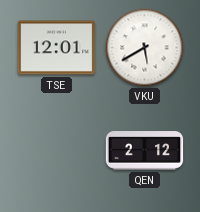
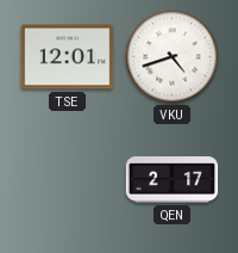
VKU: 5:40 -> 4:42 (173, 57)
QEN: 2:12 -> 2:17 (173, 180)
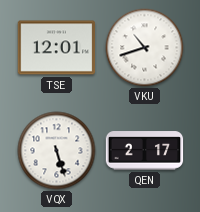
VKU: 4:42 -> 10:42 (145, 48)
VQX: none -> 5:27 (57, 151)
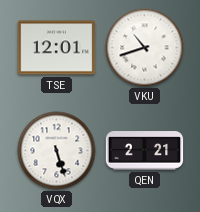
QEN: 2:17 -> 2:21 (145, 151)
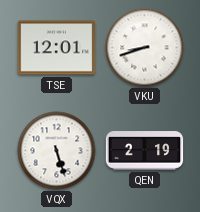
VKU: 10:42 -> 8:42 (145, 48)
QEN: 2:21 -> 2:19 (145, 151)
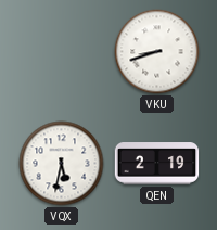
TSE: 12:01 -> none (57, 48)
VQX: 5:27 -> 5:32 (62, 164)
